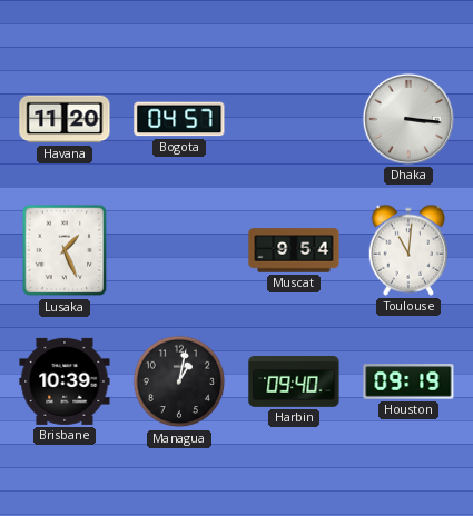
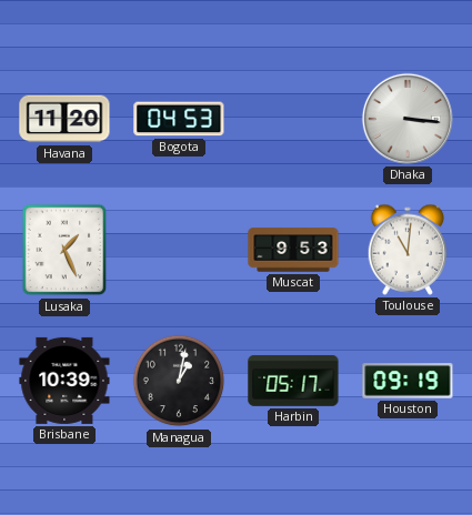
Bogota: 04:57 -> 04:53 (179, 119)
Muscat: 9:54 -> 9:53 (293, 250)
Harbin: 09:40 -> 05:17 (293, 381)
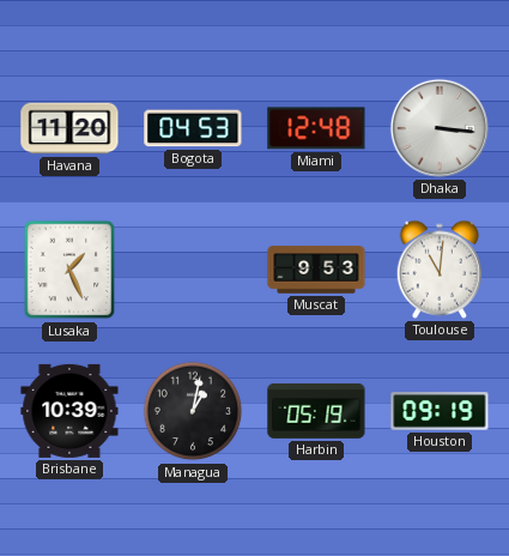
Miami: none -> 12:48 (316, 128)
Harbin: 05:17 -> 05:19 (316, 411)
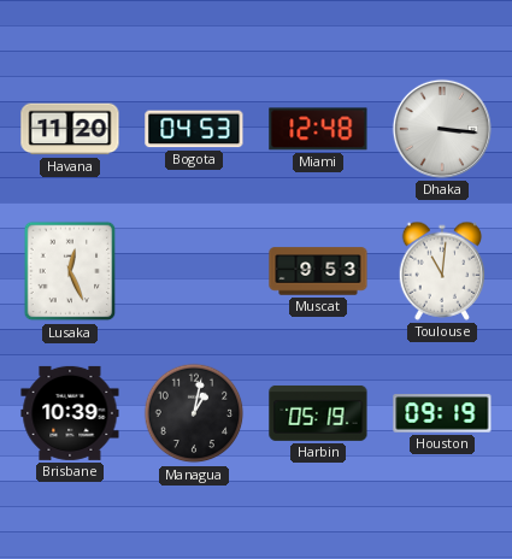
Lusaka: 1:26 -> 12:26 (70, 271)
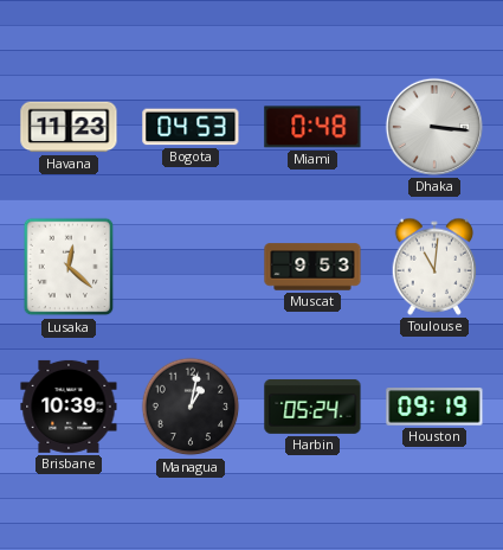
Havana: 11:20 -> 11:23 (69, 127)
Miami: 12:48 -> 0:48 (312, 127)
Lusaka: 12:26 -> 12:22 (69, 267)
Harbin: 05:19 -> 05:24 (312, 407)
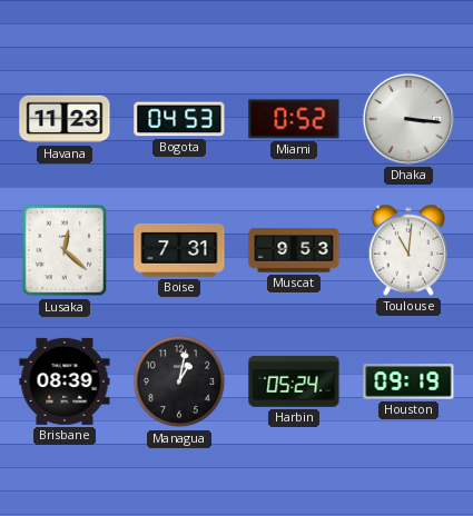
Miami: 0:48 -> 0:52 (294, 119)
Boise: none -> 7:31 (179, 250)
Brisbane: 10:39 -> 08:39 (65, 381)
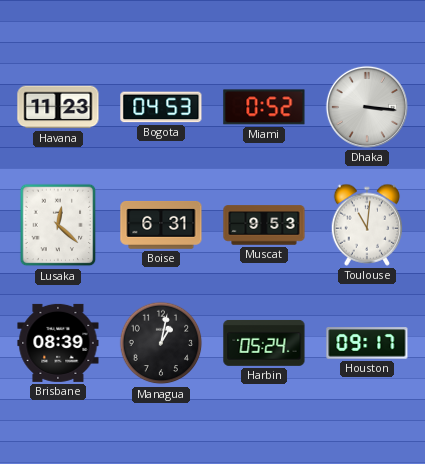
Boise: 7:31 -> 6:31 (161, 225)
Houston: 09:19 -> 09:17 (367, 343)
